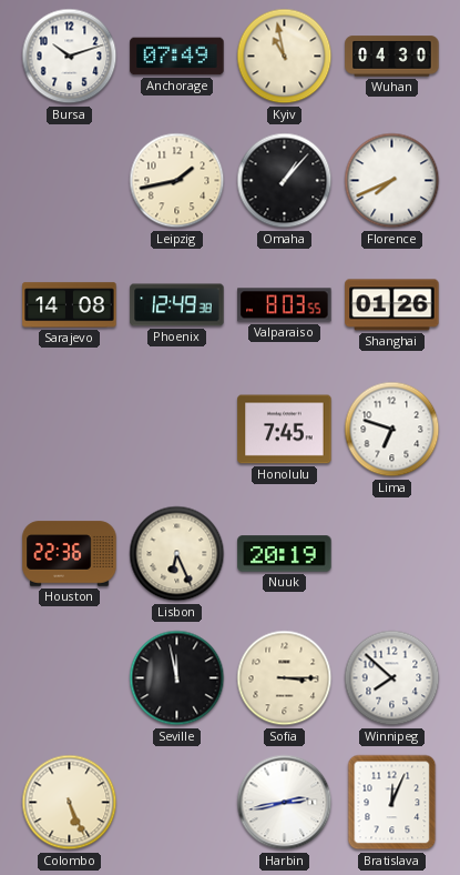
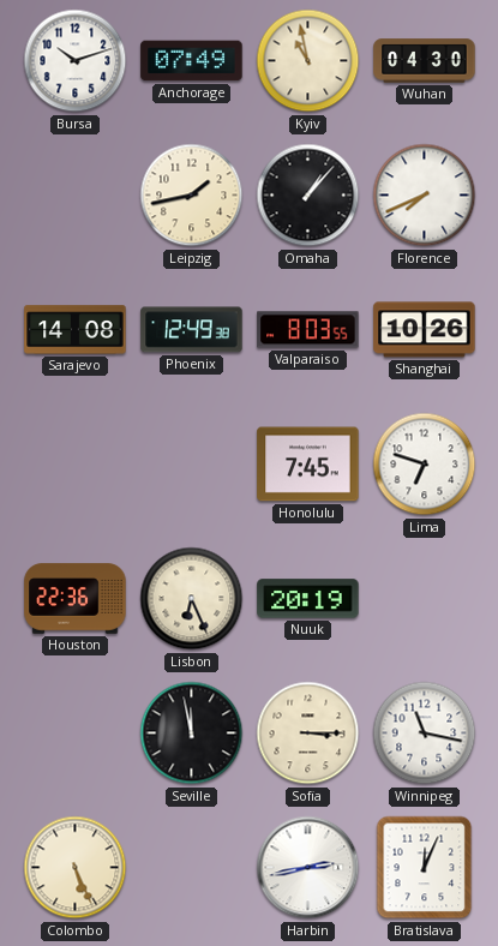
Shanghai: 01:26 -> 10:26 (425, 330)
Winnipeg: 7:52 -> 11:17 (425, 734)
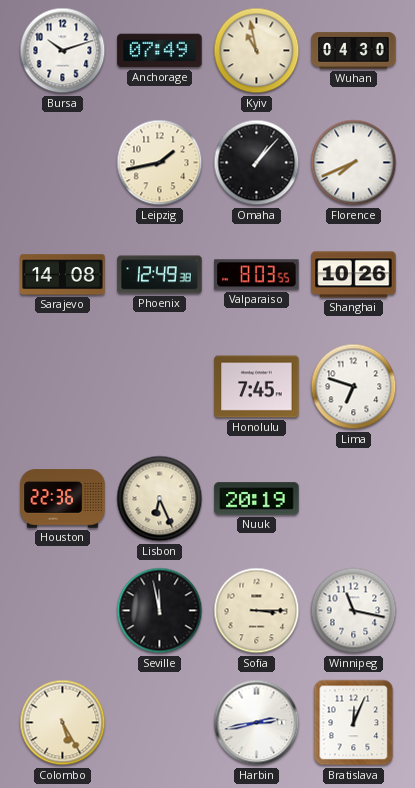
Colombo: 5:26 -> 5:25 (63, 723)
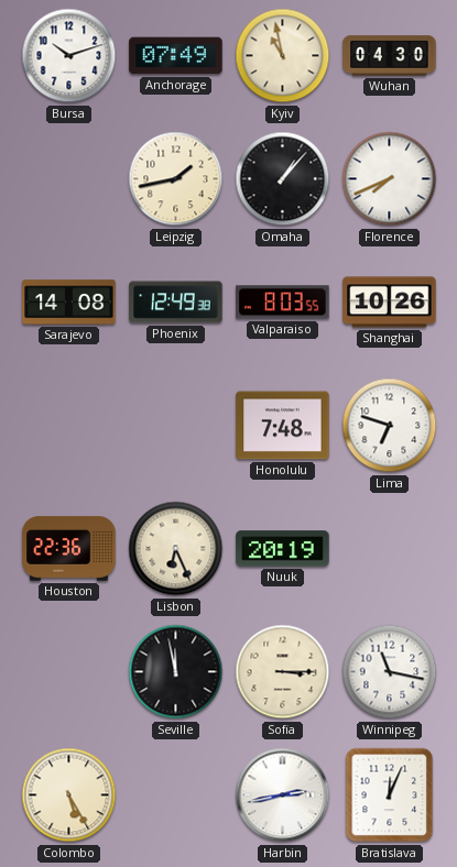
Honolulu: 7:45 -> 7:48 (283, 426)
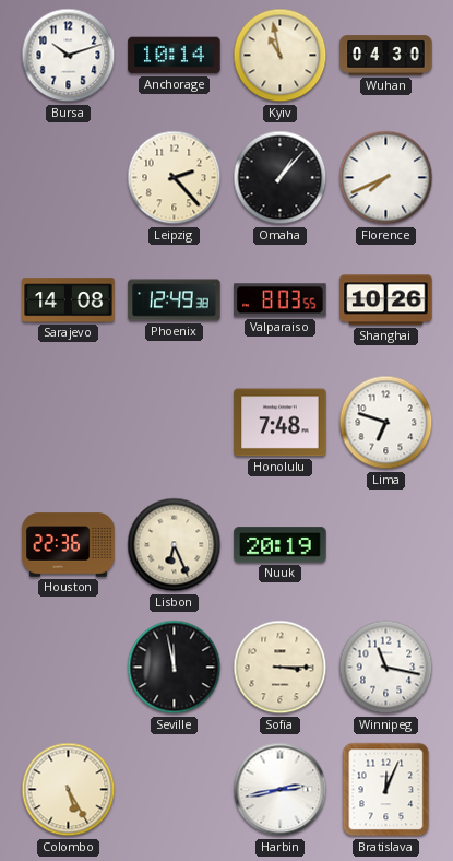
Anchorage: 07:49 -> 10:14 (175, 56)
Leipzig: 1:43 -> 2:23 (175, 178)
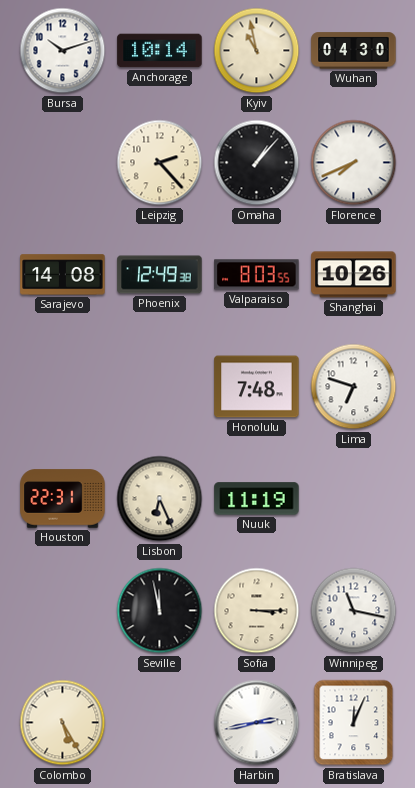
Houston: 22:36 -> 22:31 (63, 499)
Nuuk: 20:19 -> 11:19 (257, 499)
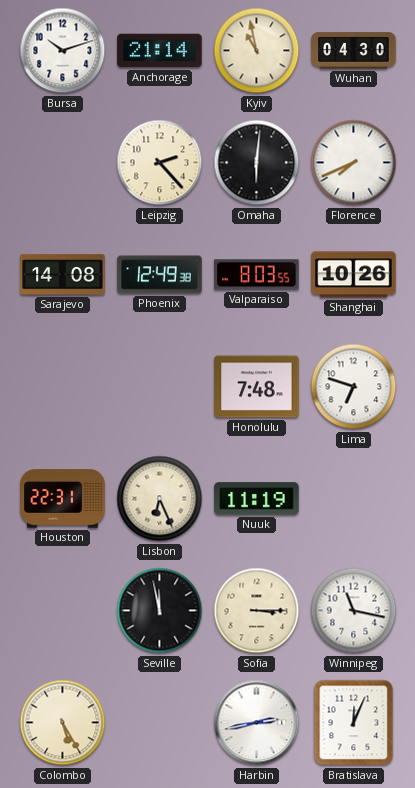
Anchorage: 10:14 -> 21:14 (160, 51)
Omaha: 1:07 -> 6:01 (257, 163)
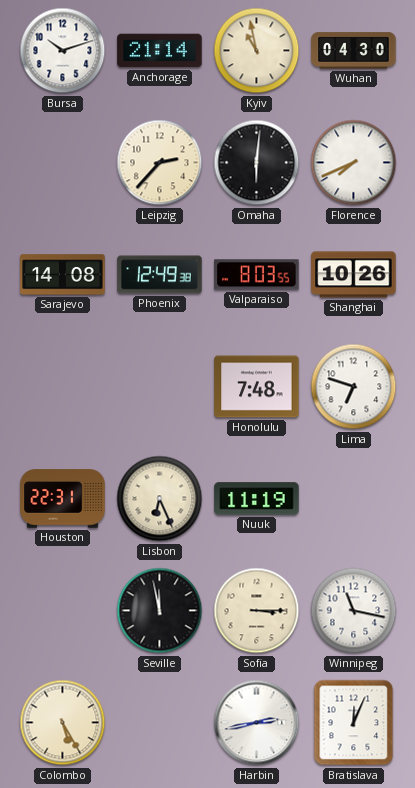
Leipzig: 2:23 -> 2:37 (160, 163)
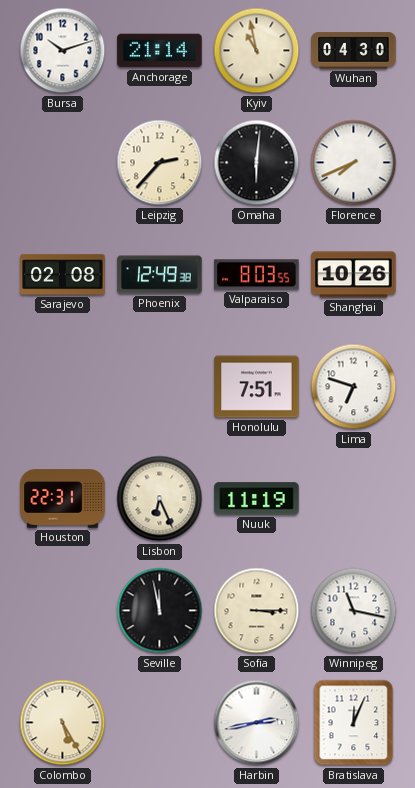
Sarajevo: 14:08 -> 02:08 (63, 275)
Honolulu: 7:48 -> 7:51 (257, 387)
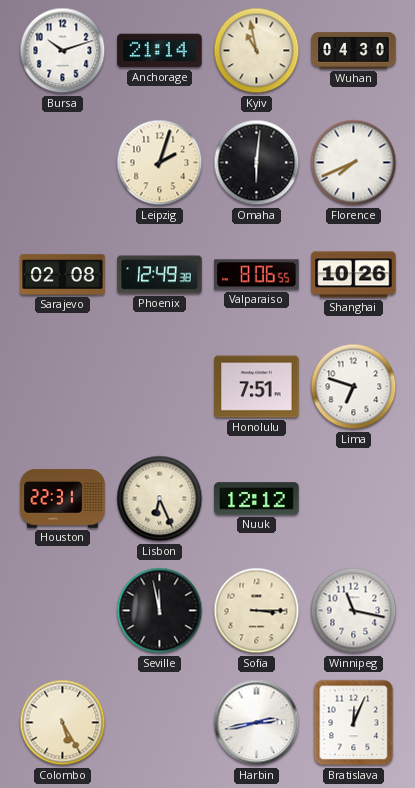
Leipzig: 2:37 -> 2:03 (160, 163)
Valparaiso: 8:03 -> 8:06 (257, 275)
Nuuk: 11:19 -> 12:12 (257, 499)
